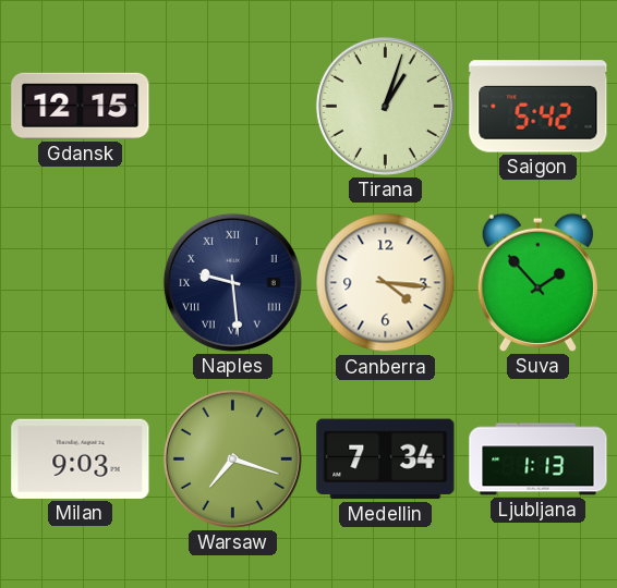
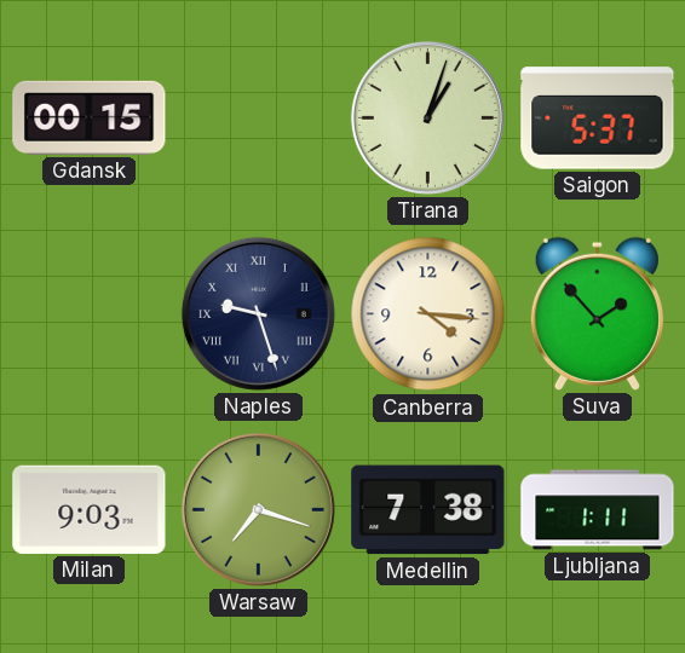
Gdansk: 12:15 -> 00:15 (90, 117)
Saigon: 5:42 -> 5:37 (598, 119)
Naples: 9:29 -> 9:27 (258, 313)
Medellin: 7:34 -> 7:38 (428, 510)
Ljubljana: 1:13 -> 1:11 (598, 510)
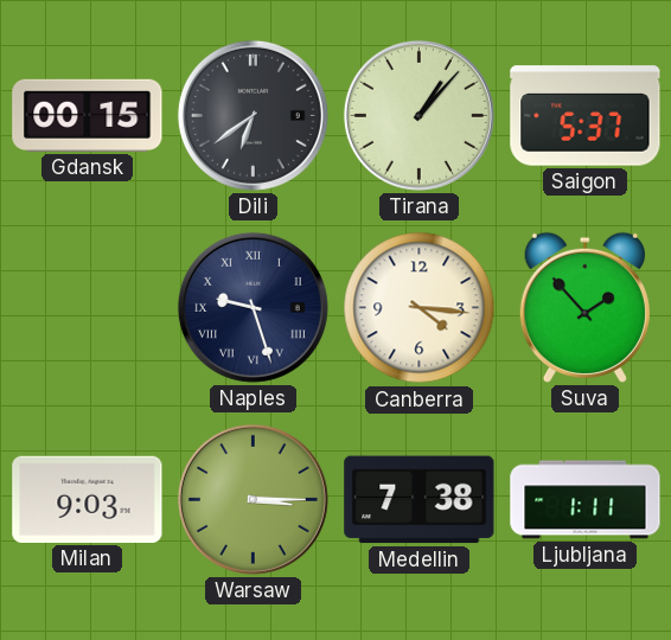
Dili: none -> 6:39 (253, 115)
Tirana: 1:03 -> 1:07 (418, 115)
Warsaw: 7:18 -> 3:15 (253, 499)
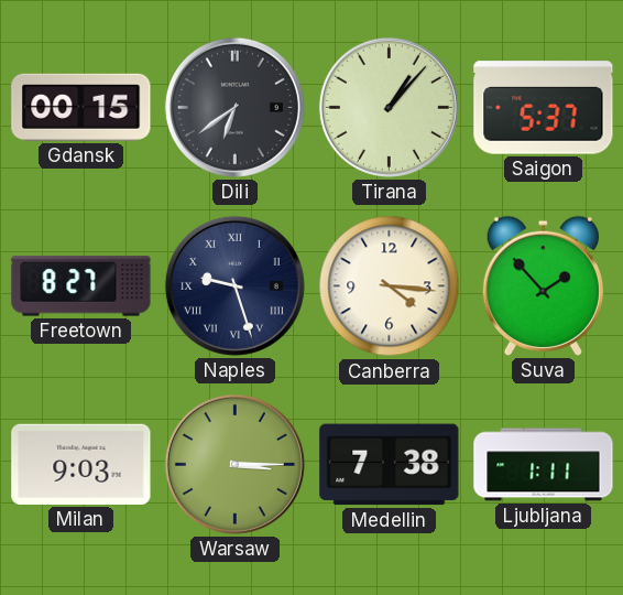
Freetown: none -> 8:27 (81, 286)
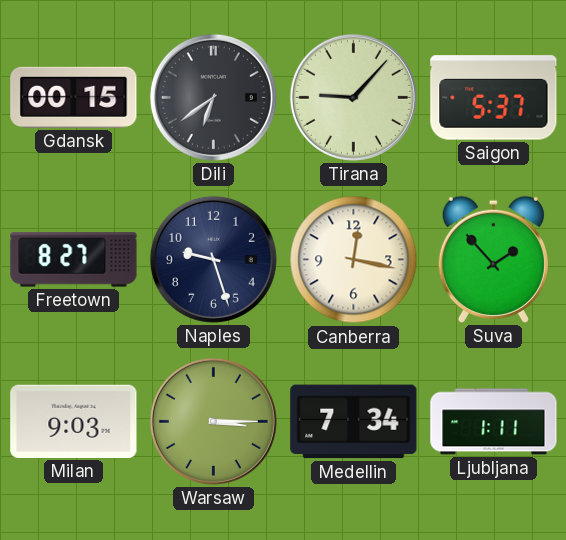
Tirana: 1:07 -> 9:07 (353, 97)
Naples numerals: Roman -> Arabic (213, 259)
Canberra: 4:16 -> 12:17 (354, 260)
Medellin: 7:38 -> 7:34 (354, 422)
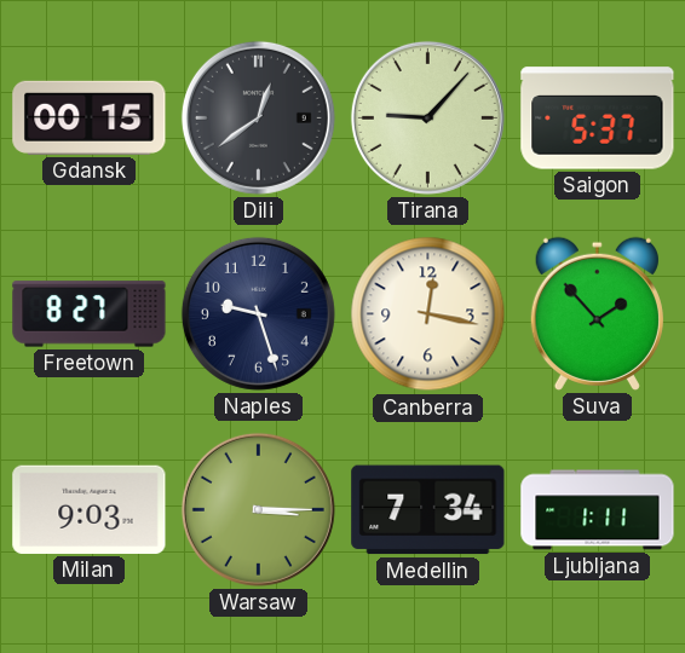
Dili: 6:39 -> 12:39 (258, 117)
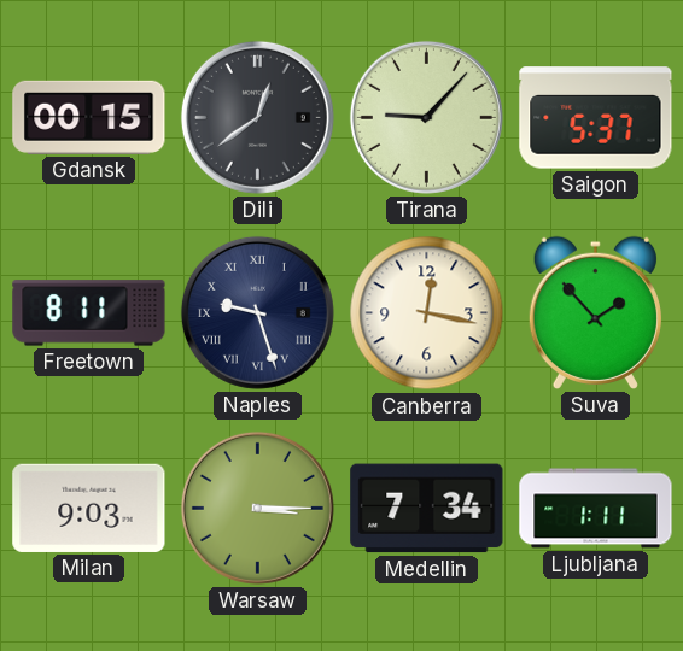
Freetown: 8:27 -> 8:11 (89, 313)
Naples numerals: Arabic -> Roman (257, 312)
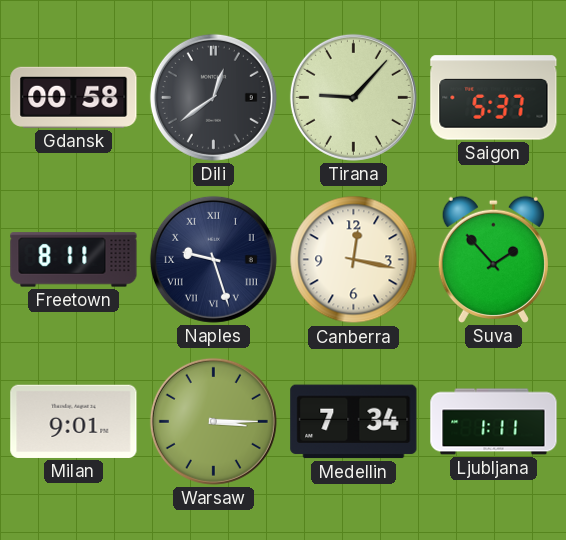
Gdansk: 00:15 -> 00:58 (74, 97)
Milan: 9:03 -> 9:01 (74, 421)
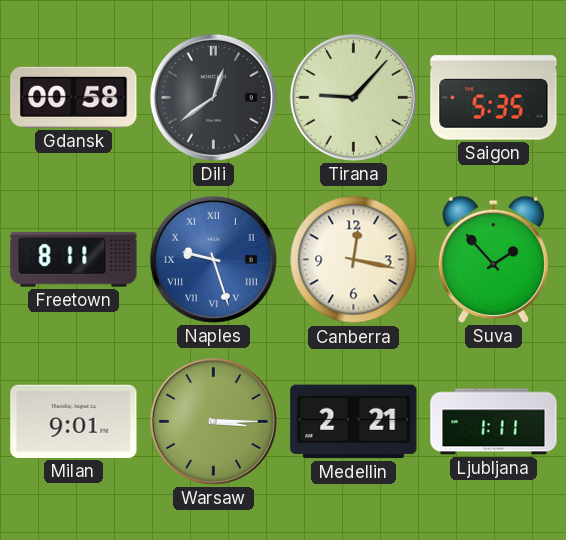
Saigon: 5:37 -> 5:35 (494, 98)
Naples dial: navy -> blue (213, 259)
Medellin: 7:34 -> 2:21 (354, 422)
